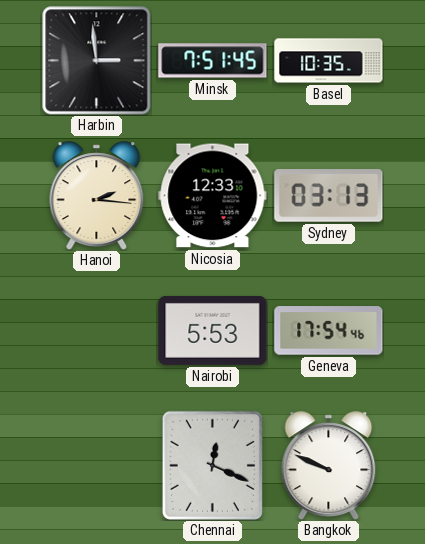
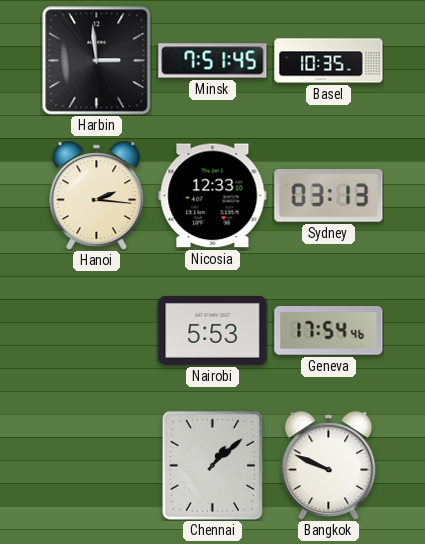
Chennai: 12:19 -> 1:08 (212, 465)
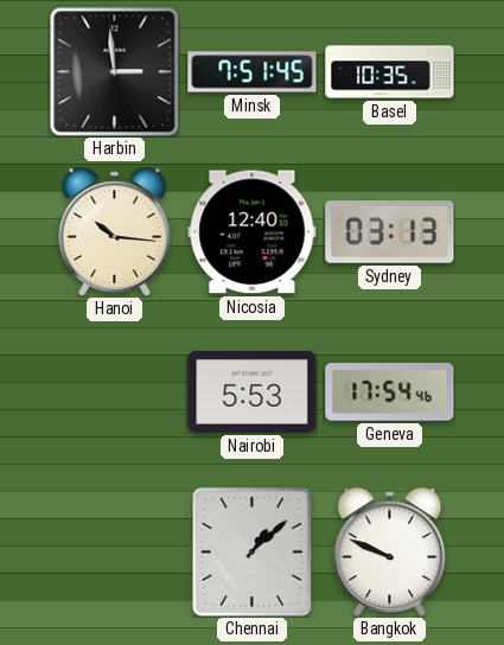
Hanoi: 2:16 -> 10:16 (115, 232)
Nicosia: 12:33 -> 12:40 (253, 232)
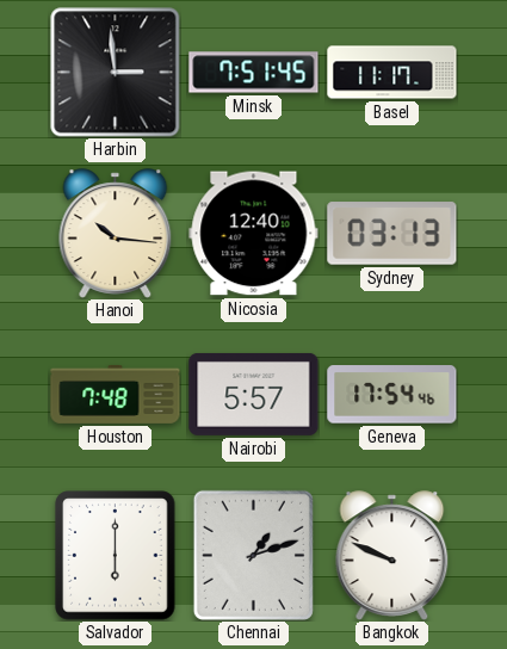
Basel: 10:35 -> 11:17 (392, 73)
Houston: none -> 7:48 (116, 394)
Nairobi: 5:53 -> 5:57 (254, 394)
Salvador: none -> 6:00 (116, 556)
Chennai: 1:08 -> 1:12 (253, 555)
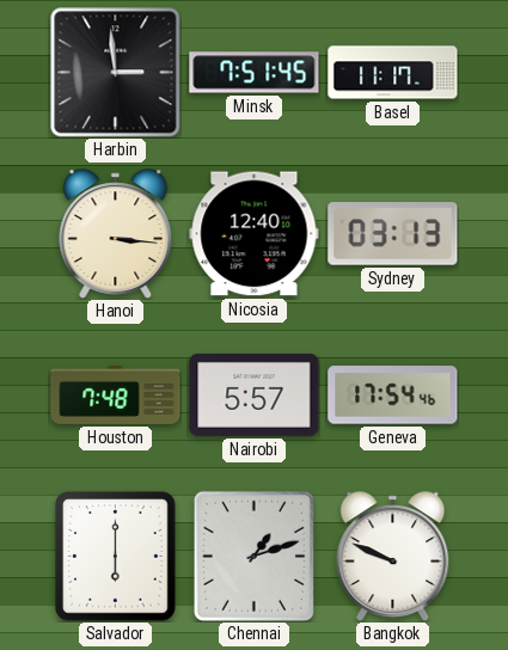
Hanoi: 10:16 -> 3:16 (116, 234)
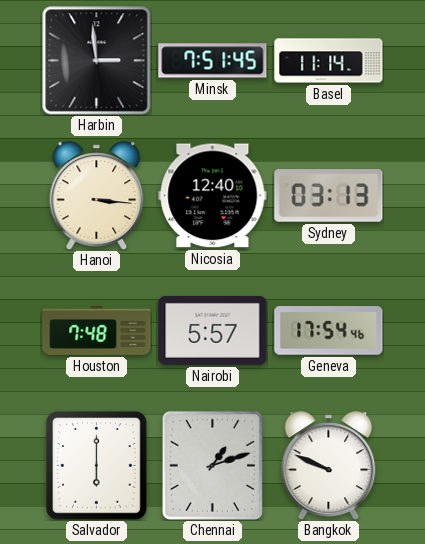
Basel: 11:17 -> 11:14 (329, 61)
